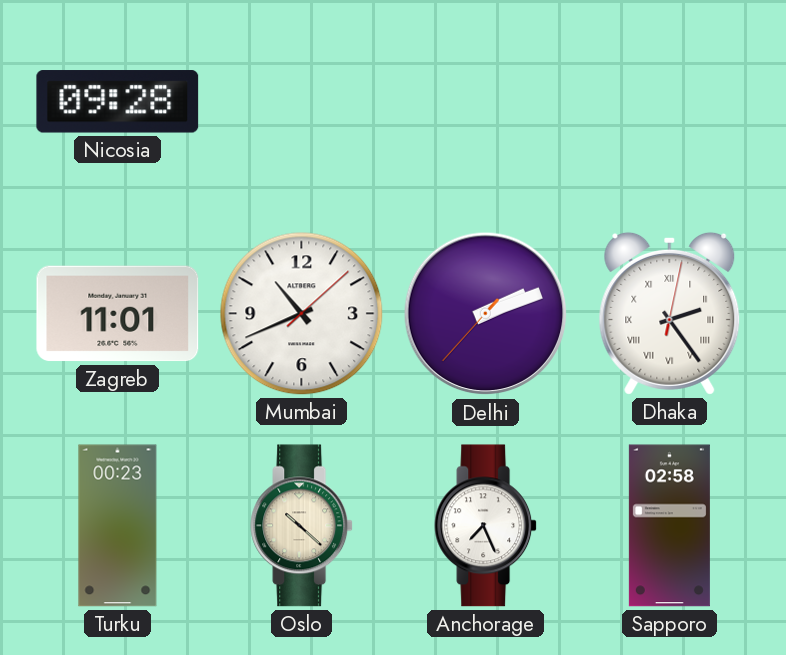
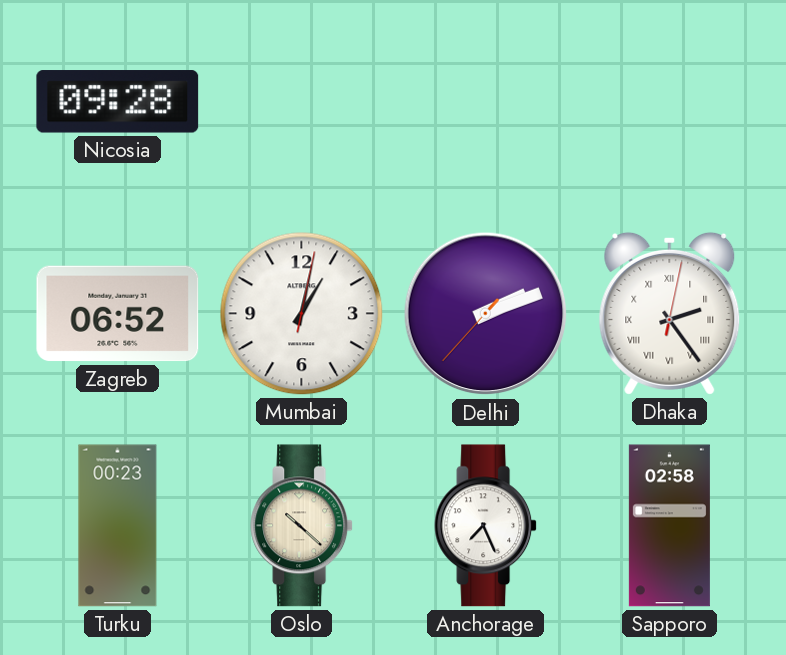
Zagreb: 11:01 -> 06:52 (118, 314)
Mumbai: 10:41 -> 1:02 (302, 314)
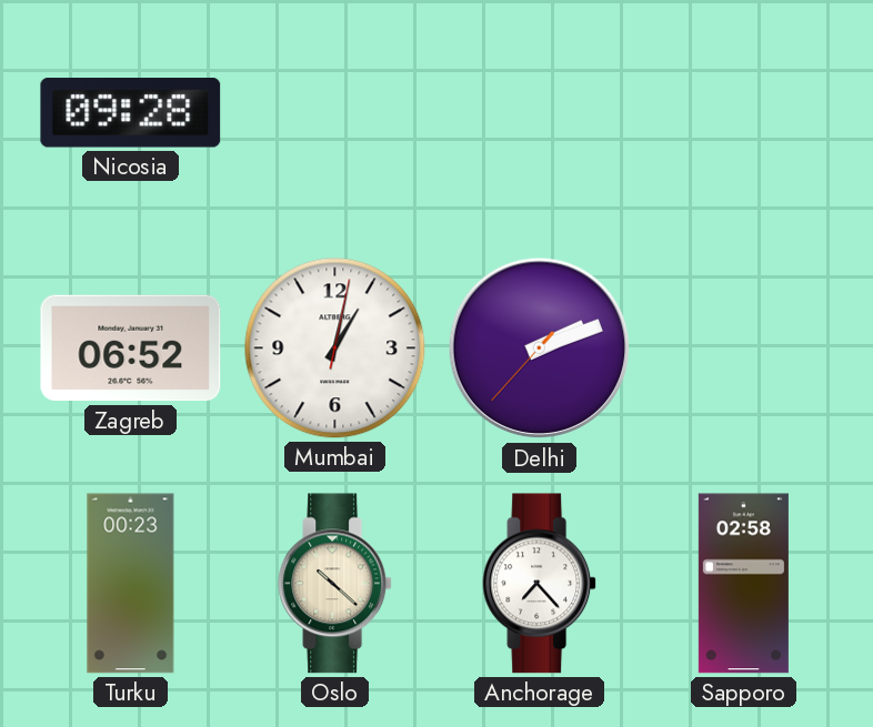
Dhaka: 2:24 -> none (670, 313)
Anchorage: 7:26 -> 7:23 (540, 584)
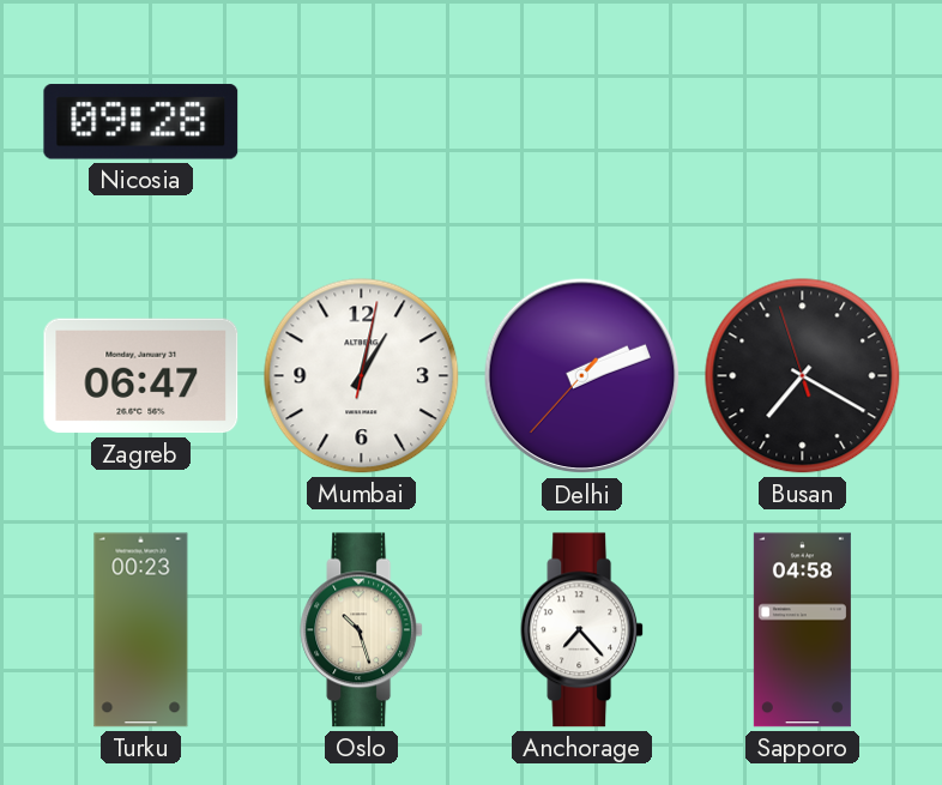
Zagreb: 06:52 -> 06:47 (141, 376)
Busan: none -> 7:19 (803, 376)
Oslo: 10:22 -> 10:27 (362, 630)
Sapporo: 02:58 -> 04:58 (802, 630)
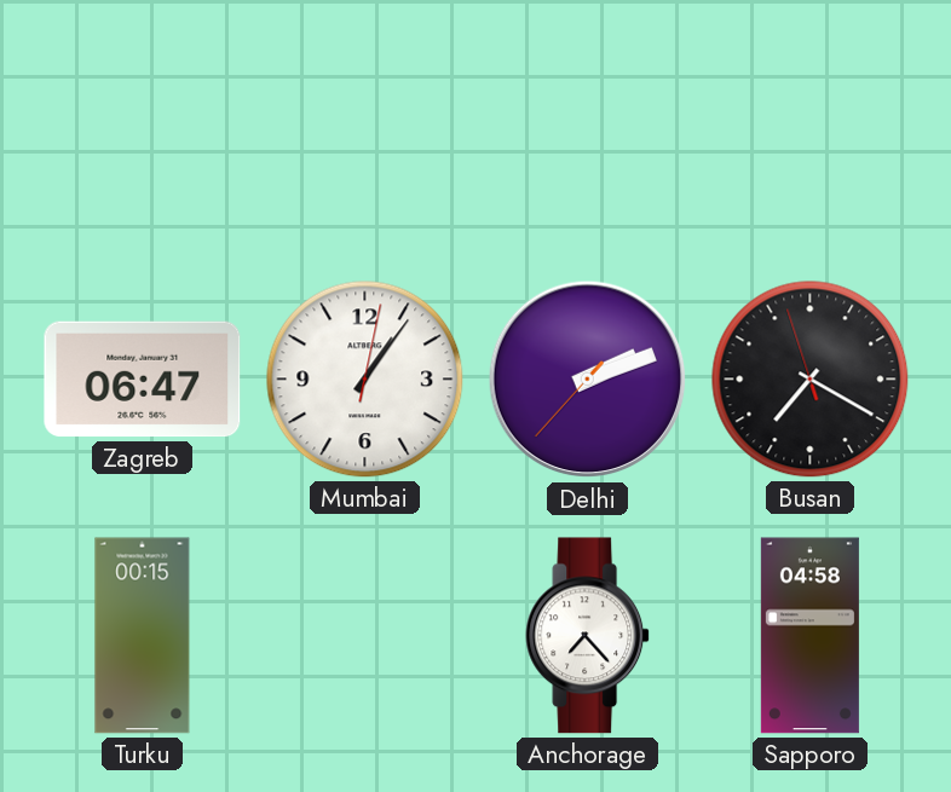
Nicosia: 09:28 -> none (141, 122)
Mumbai: 1:02 -> 1:06 (365, 380)
Turku: 00:23 -> 00:15 (143, 636)
Oslo: 10:27 -> none (362, 630)
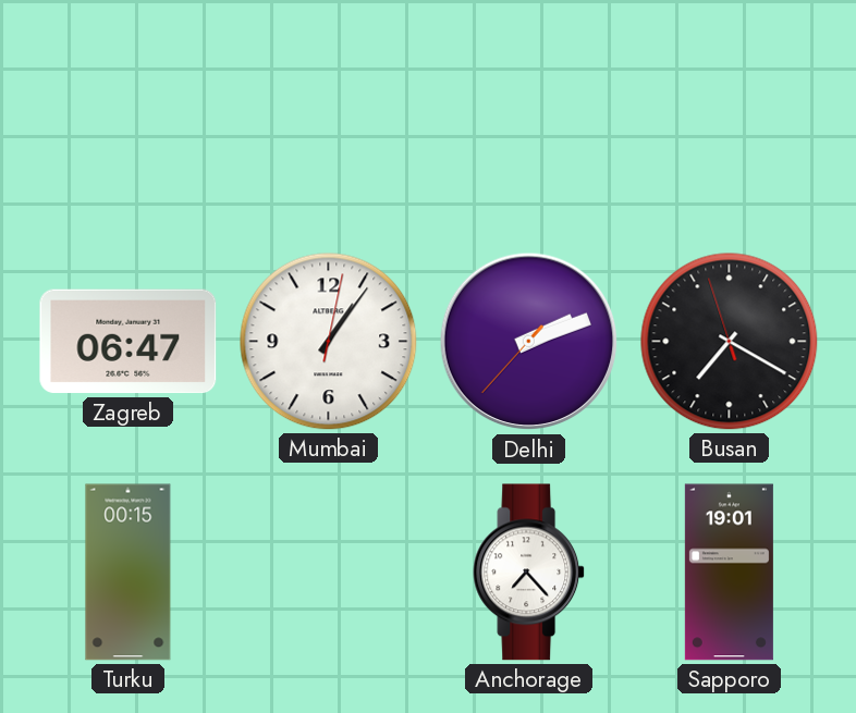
Sapporo: 04:58 -> 19:01 (729, 573)
